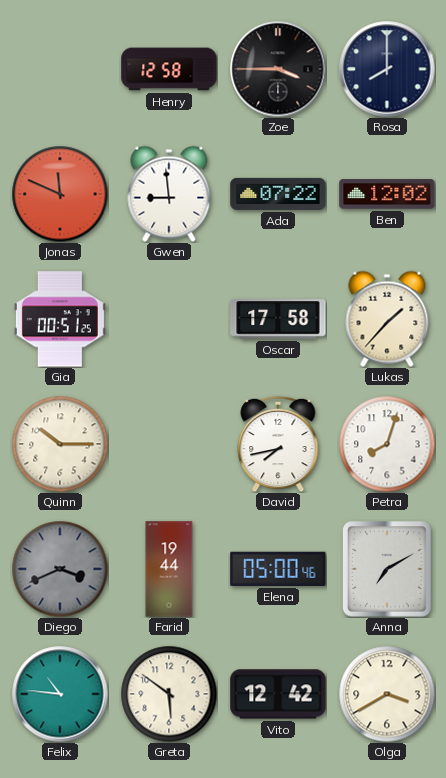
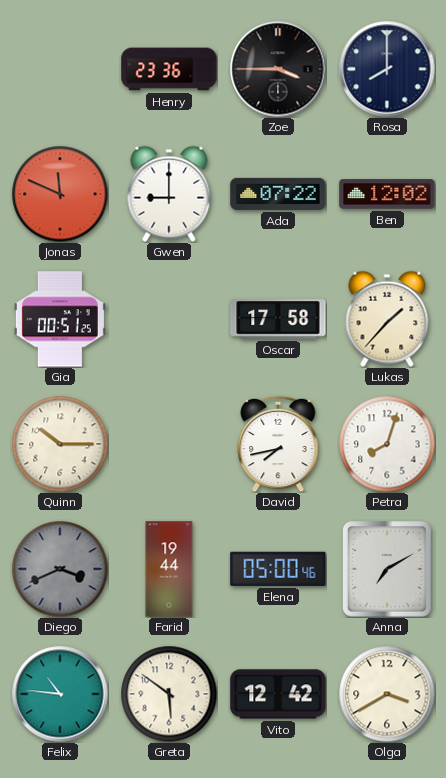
Henry: 12:58 -> 23:36 (169, 69)
Gwen: 8:59 -> 9:00 (169, 194)
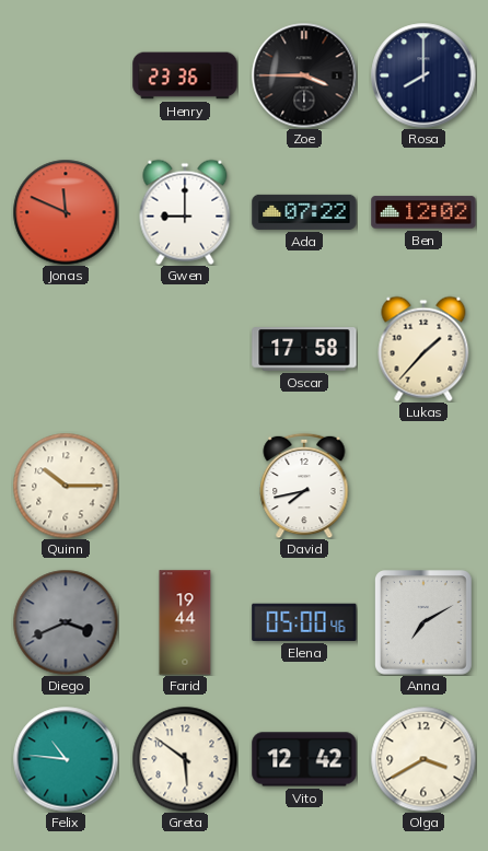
Gia: 00:51 -> none (60, 319)
Petra: 8:03 -> none (387, 444)
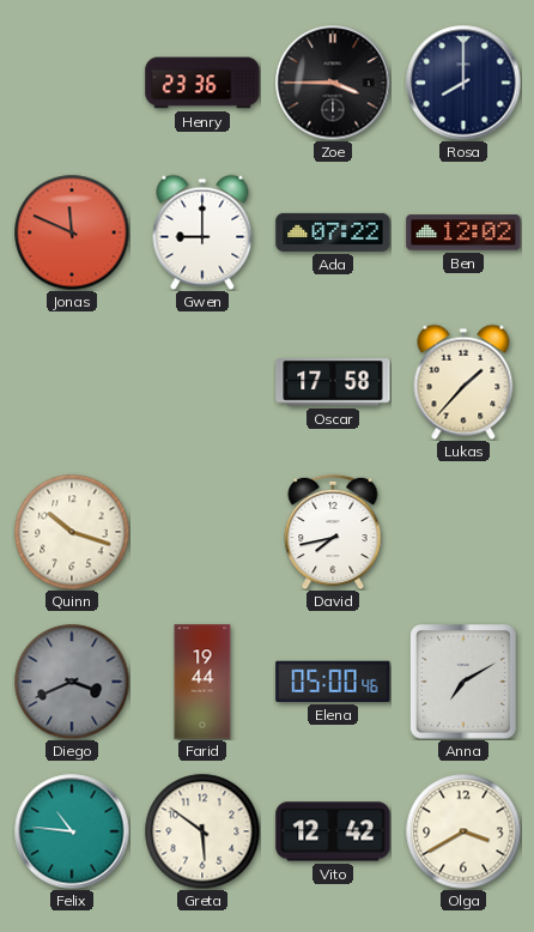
Quinn: 10:15 -> 10:18 (72, 532)
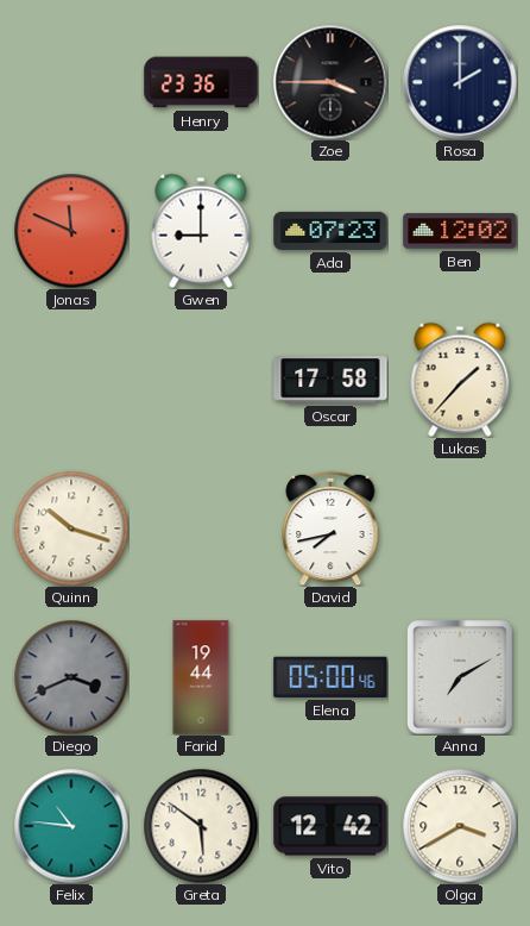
Rosa: 8:00 -> 2:00 (460, 82)
Ada: 07:22 -> 07:23 (330, 231)
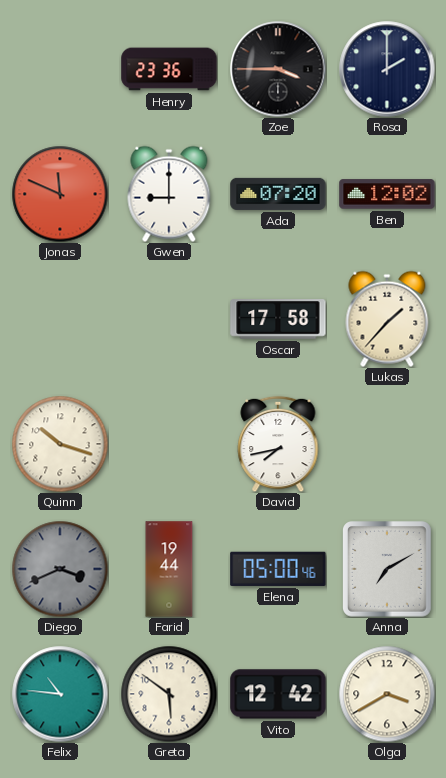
Ada: 07:23 -> 07:20 (278, 194)
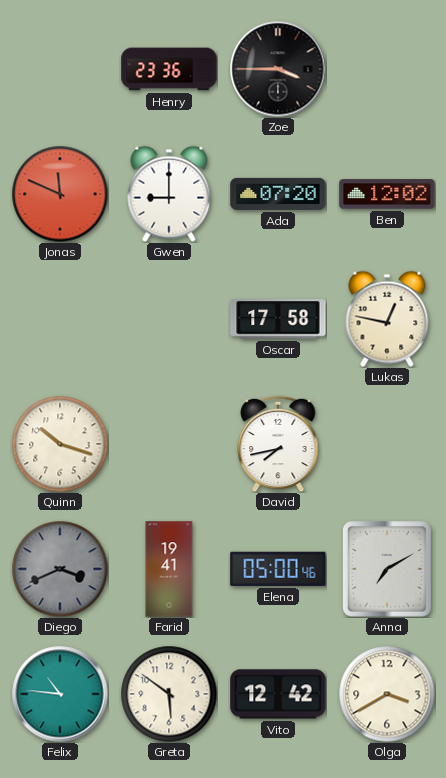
Rosa: 2:00 -> none (387, 69)
Lukas: 1:37 -> 12:47 (387, 319)
Farid: 19:44 -> 19:41 (169, 569)
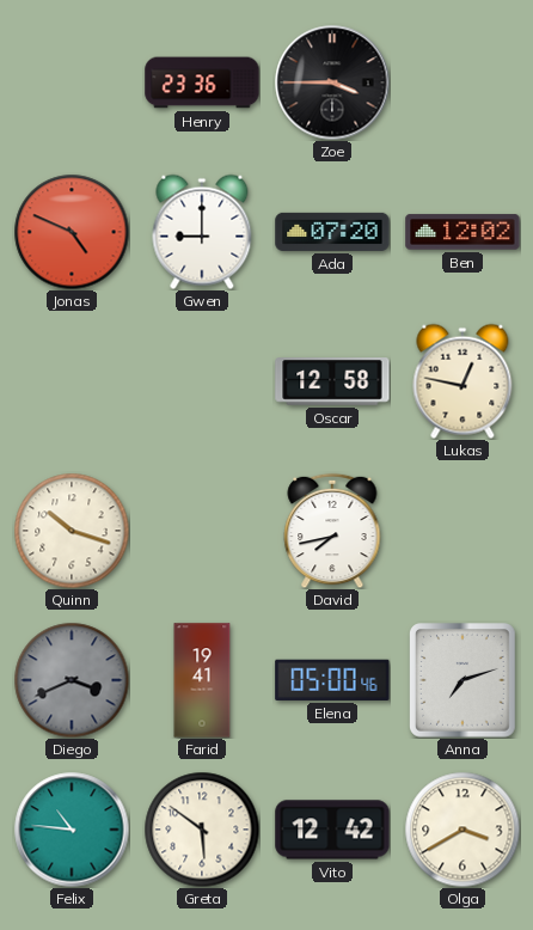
Jonas: 11:49 -> 4:49 (72, 232)
Oscar: 17:58 -> 12:58 (332, 381)
Anna: 7:10 -> 7:12 (464, 681)
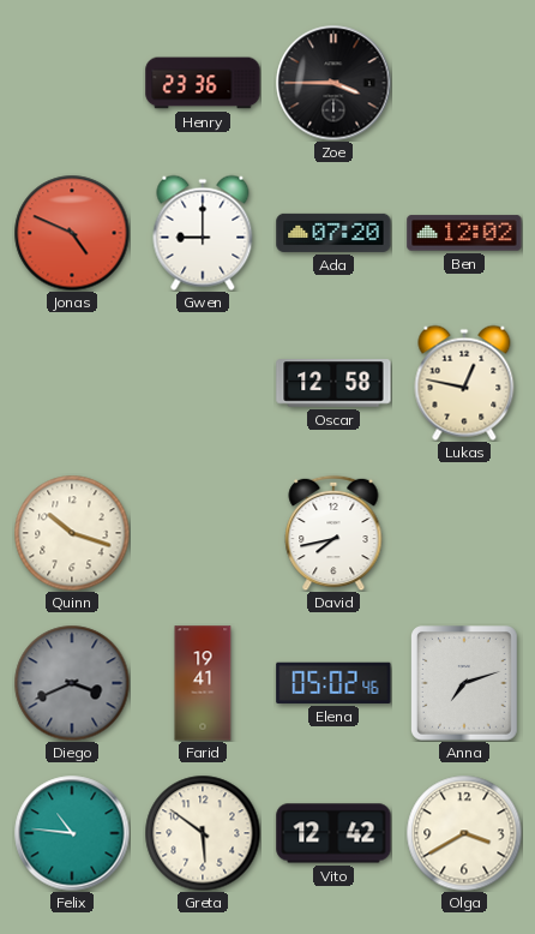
Elena: 05:00 -> 05:02 (333, 683)
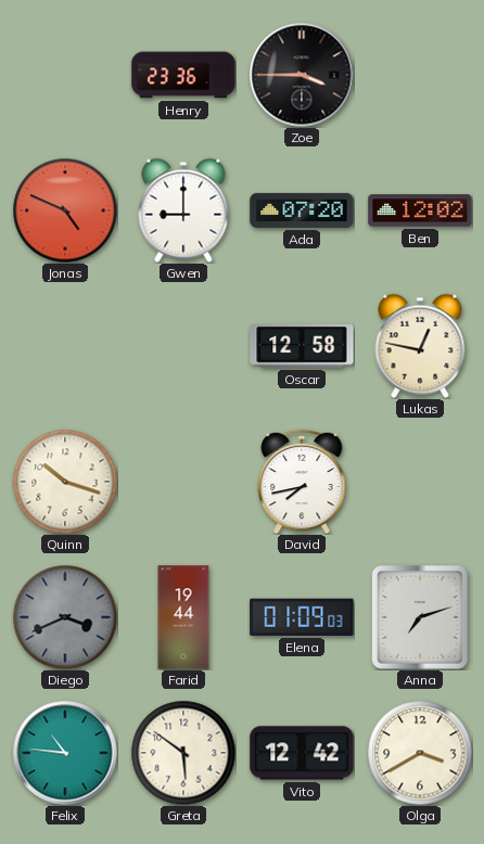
Farid: 19:41 -> 19:44 (183, 617)
Elena: 05:02 -> 01:09 (302, 617)
